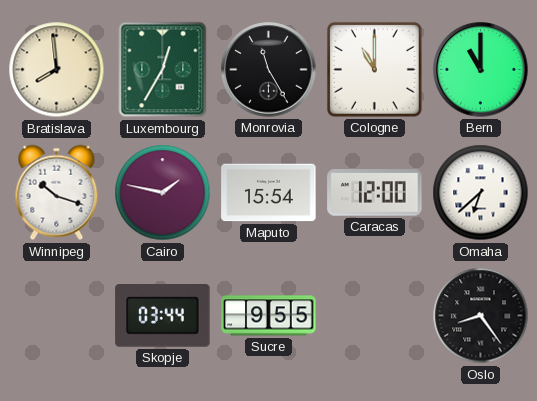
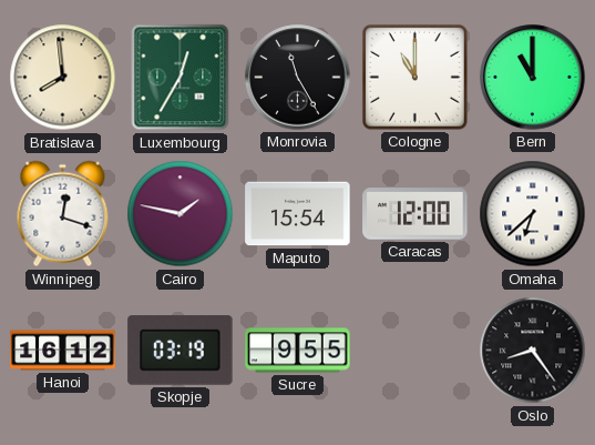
Winnipeg: 10:18 -> 12:18 (63, 214)
Hanoi: none -> 16:12 (63, 351)
Skopje: 03:44 -> 03:19 (181, 351)
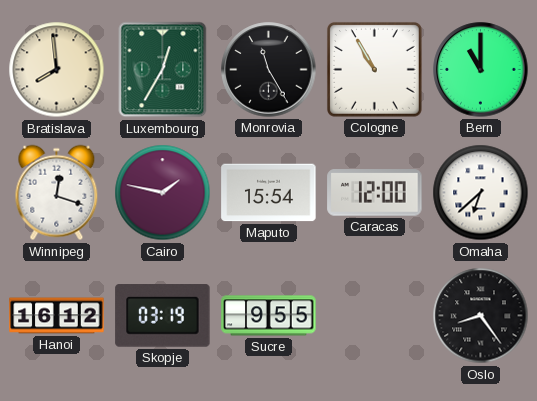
Cologne: 11:00 -> 10:55 (374, 70)
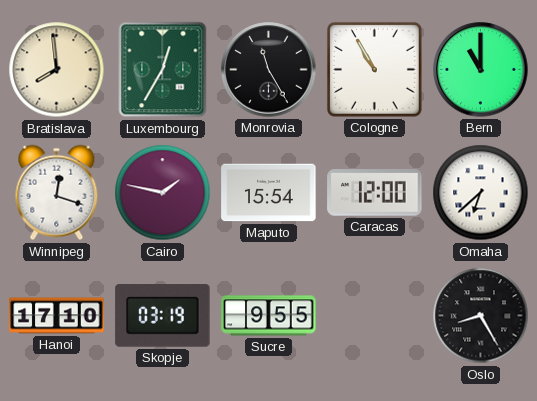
Hanoi: 16:12 -> 17:10 (57, 316)
Oslo: 8:24 -> 8:25 (481, 316)
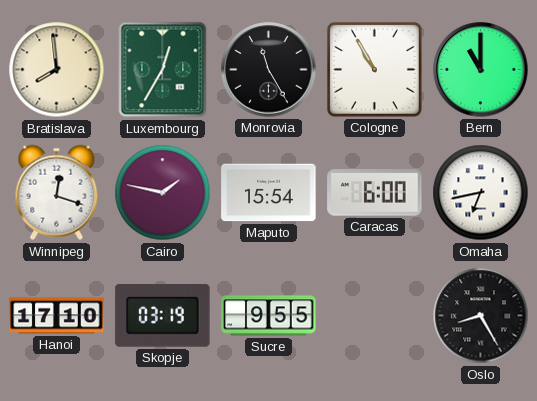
Caracas: 12:00 -> 6:00 (375, 193)
Omaha: 6:38 -> 6:43 (481, 193)
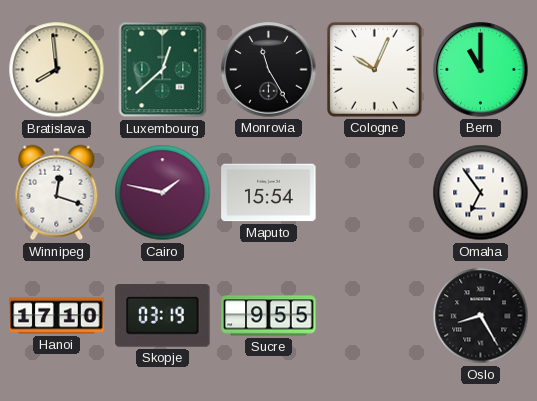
Luxembourg: 12:35 -> 12:38 (163, 70)
Cologne: 10:55 -> 10:04 (374, 70)
Caracas: 6:00 -> none (375, 193)
Omaha: 6:43 -> 6:54 (481, 193)
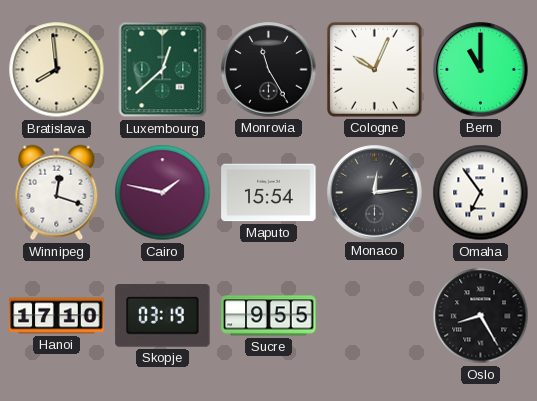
Monaco: none -> 12:14 (375, 193)
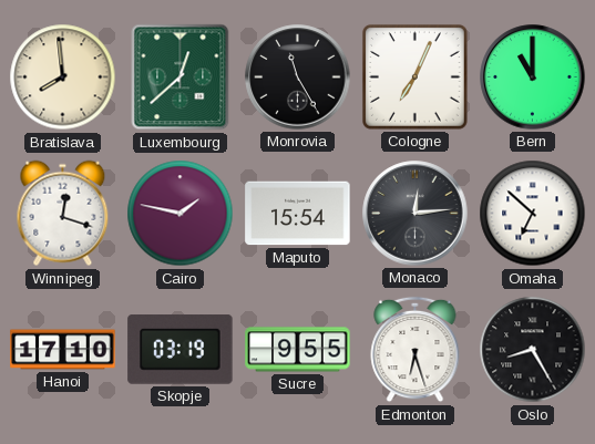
Cologne: 10:04 -> 7:04 (414, 78)
Omaha: 6:54 -> 6:52 (533, 214)
Edmonton: none -> 6:27 (416, 350)
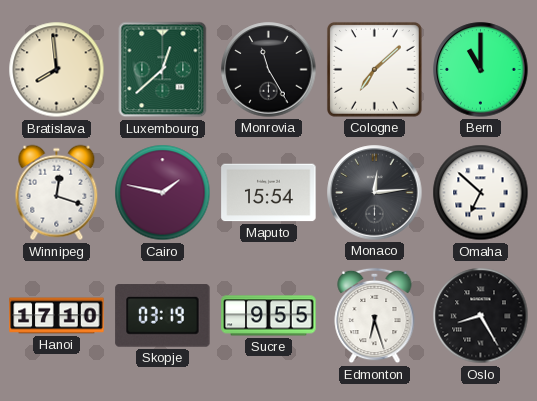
Cologne: 7:04 -> 7:08 (374, 70)
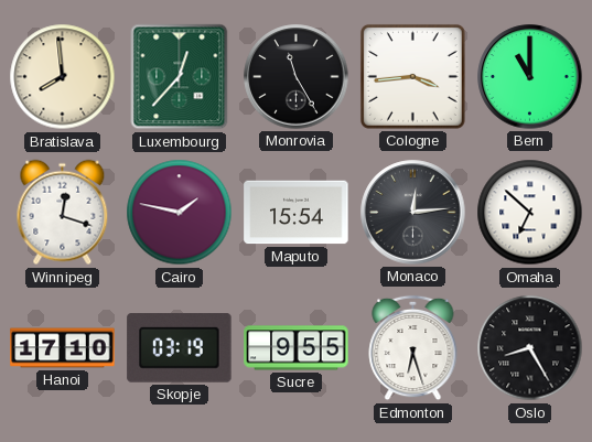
Luxembourg: 12:38 -> 12:37 (180, 77)
Cologne: 7:08 -> 3:44 (412, 77)
